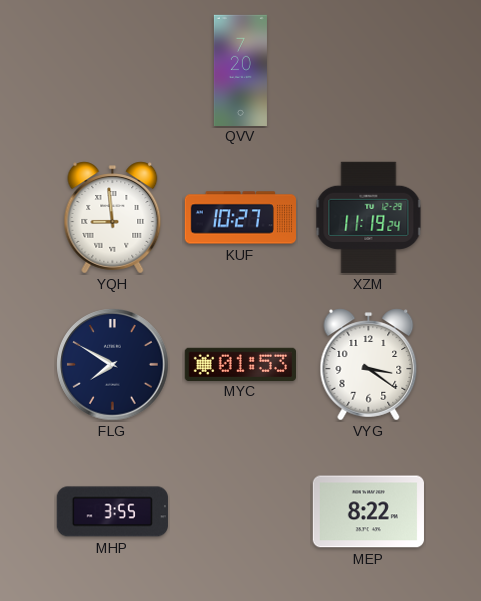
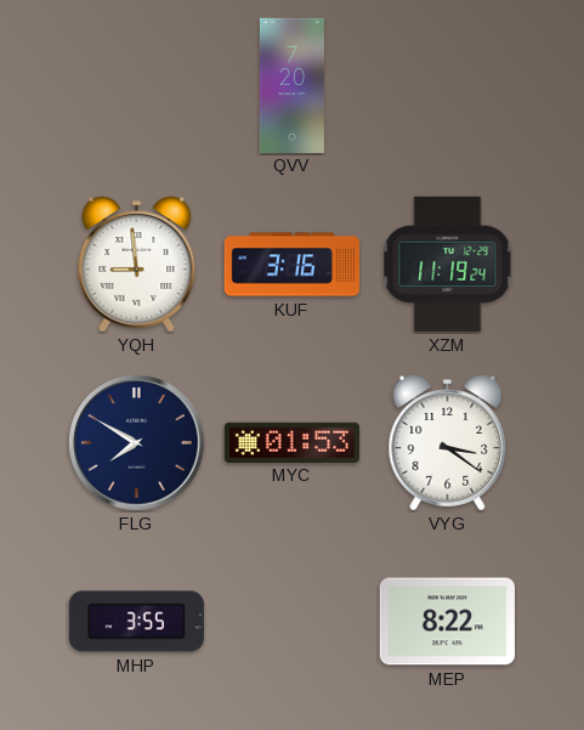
KUF: 10:27 -> 3:16 (291, 265)
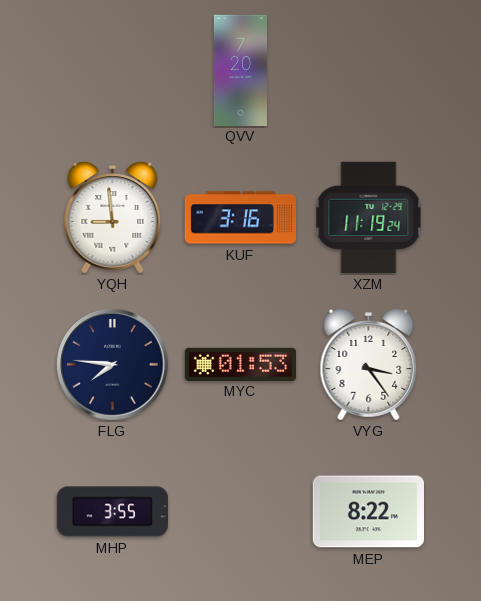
FLG: 7:50 -> 7:46 (113, 365)
VYG: 3:21 -> 3:24 (369, 365)
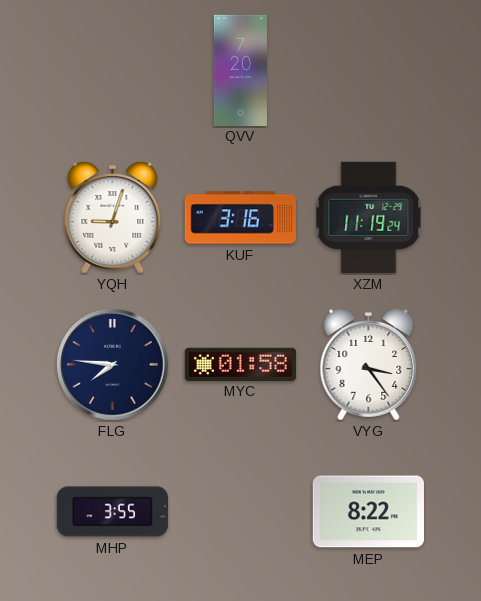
YQH: 8:59 -> 9:03 (113, 218)
MYC: 01:53 -> 01:58 (240, 364)
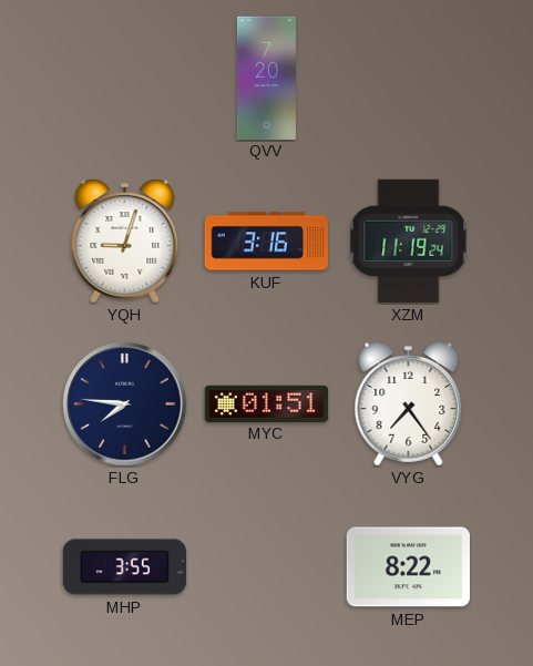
MYC: 01:58 -> 01:51 (266, 403)
VYG: 3:24 -> 7:24 (409, 404)
